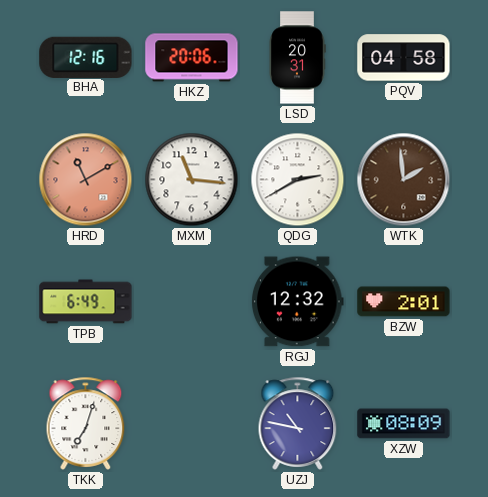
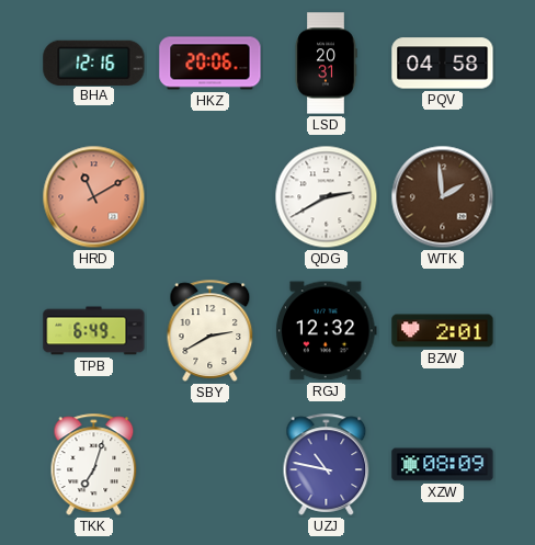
MXM: 11:16 -> none (192, 180)
SBY: none -> 2:40 (210, 330)
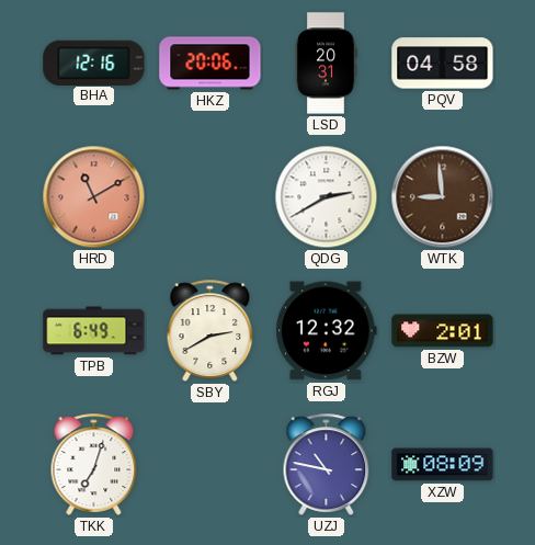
WTK: 1:59 -> 8:59 (443, 197)
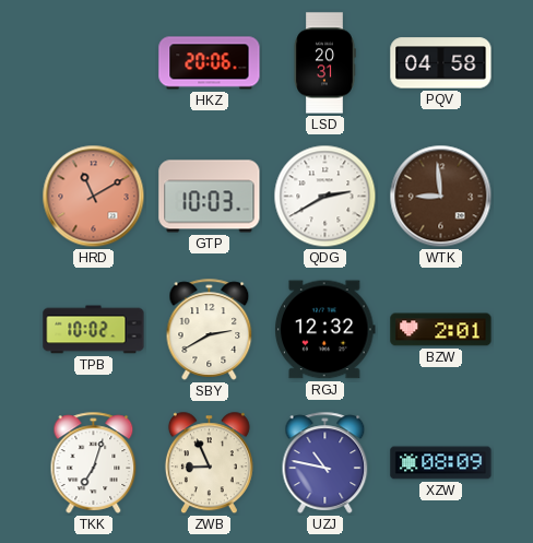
BHA: 12:16 -> none (94, 63)
GTP: none -> 10:03 (210, 197)
TPB: 6:49 -> 10:02 (94, 330)
ZWB: none -> 8:56 (209, 463)
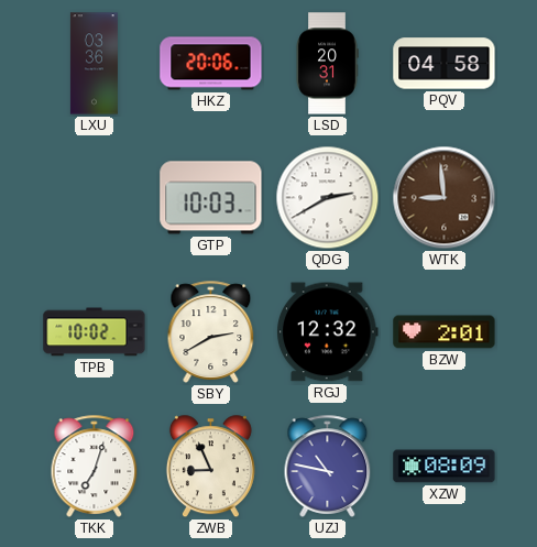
LXU: none -> 03:36 (94, 64)
HRD: 11:10 -> none (94, 197)
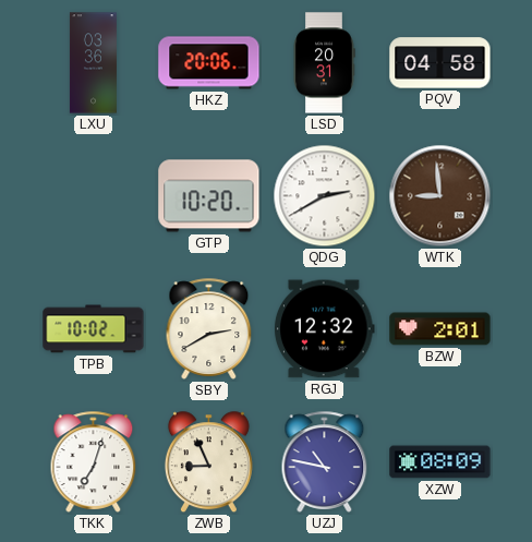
GTP: 10:03 -> 10:20 (209, 196)
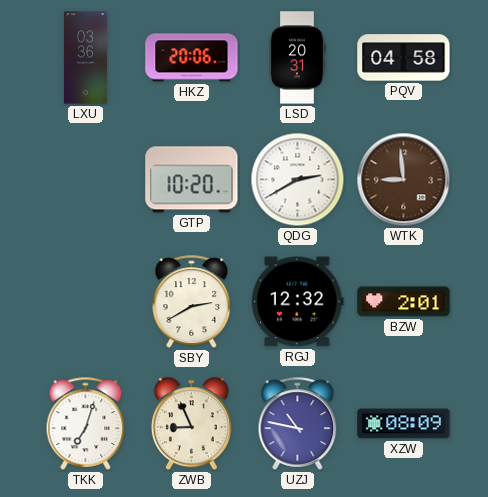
TPB: 10:02 -> none (94, 329)
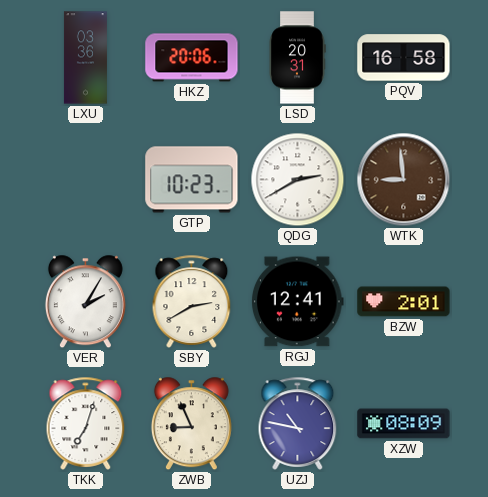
PQV: 04:58 -> 16:58 (404, 58)
GTP: 10:20 -> 10:23 (192, 180)
VER: none -> 2:05 (85, 302)
RGJ: 12:32 -> 12:41 (298, 302)
